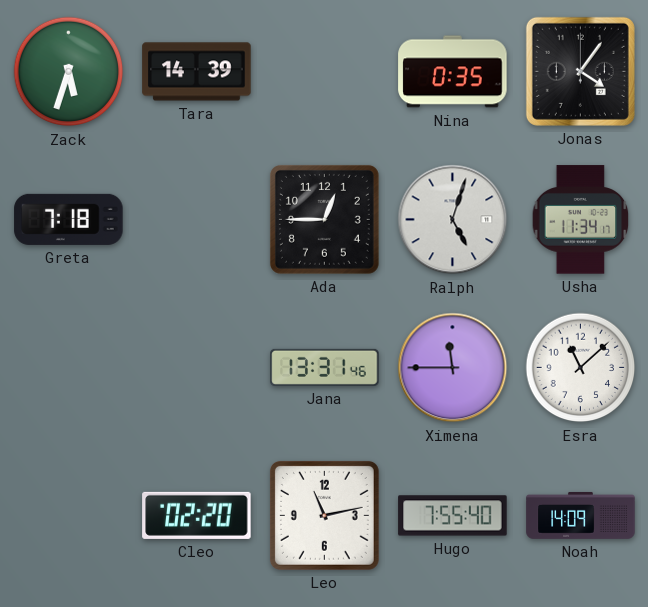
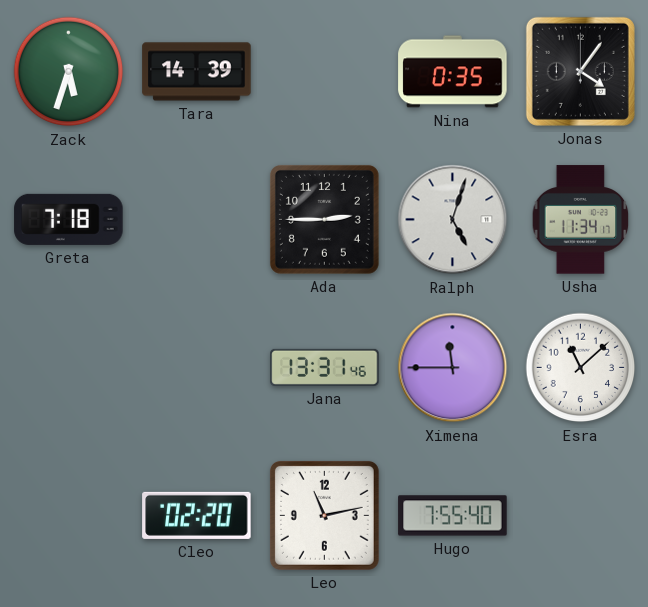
Ada: 12:45 -> 2:45 (324, 219)
Noah: 14:09 -> none (581, 516)
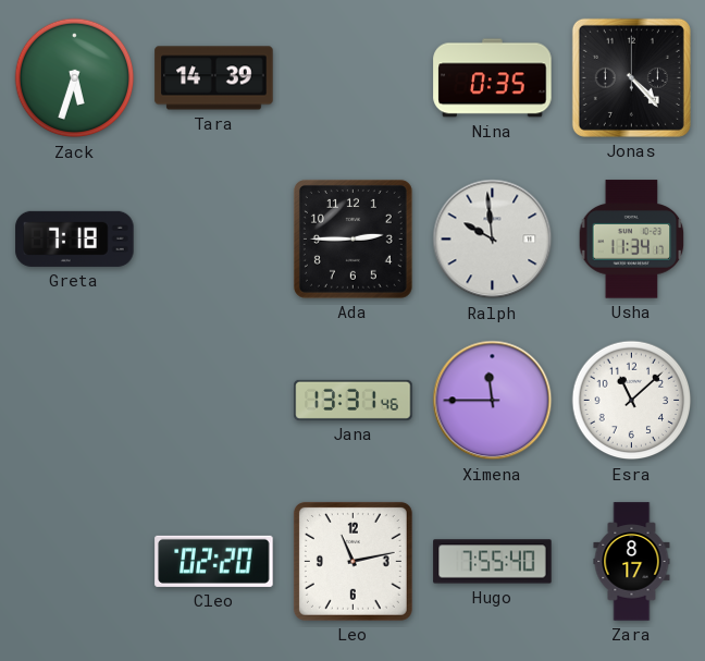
Jonas: 4:06 -> 4:23 (631, 77)
Ralph: 5:03 -> 9:59 (493, 240)
Zara: none -> 8:17 (632, 562)
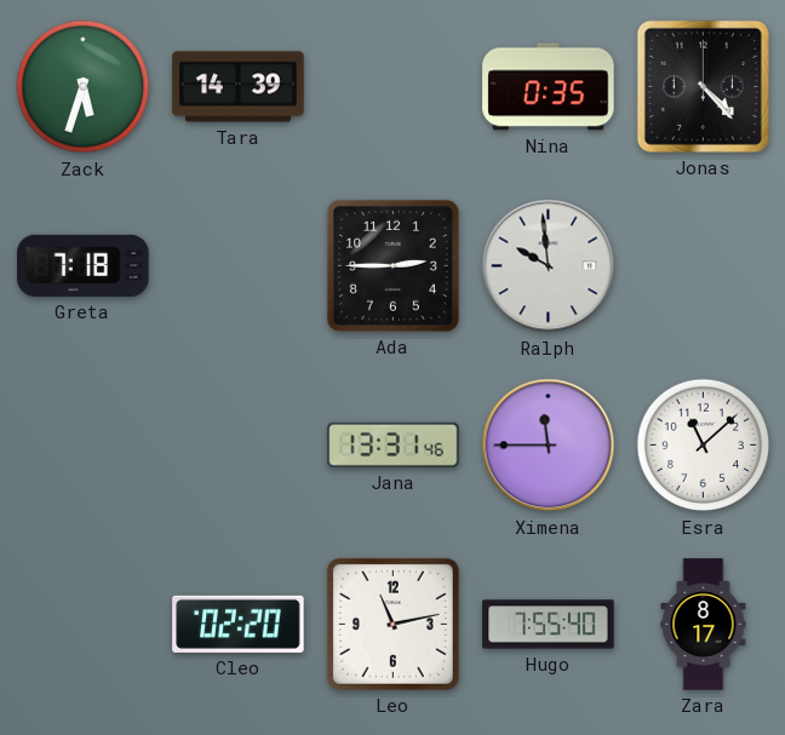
Usha: 11:34 -> none (632, 240)
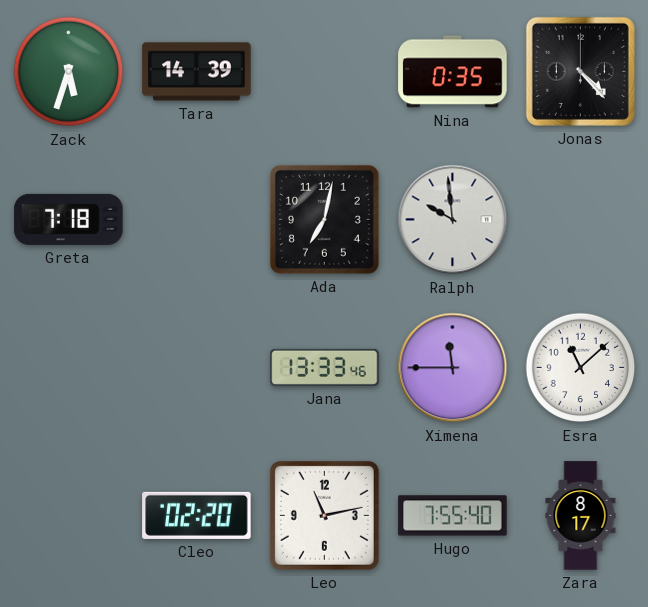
Ada: 2:45 -> 7:02 (324, 219)
Jana: 13:31 -> 13:33 (325, 367)
